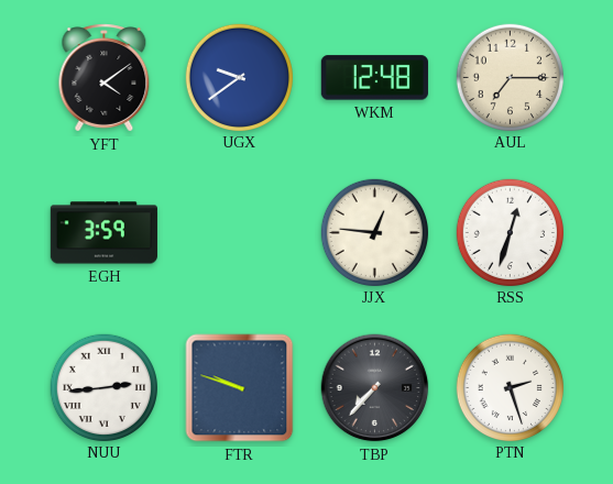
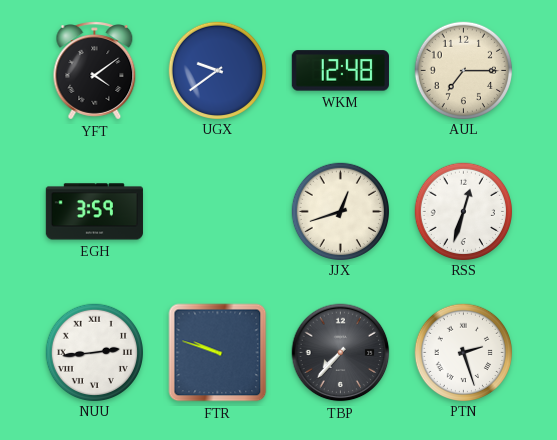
JJX: 12:46 -> 12:42 (340, 211)
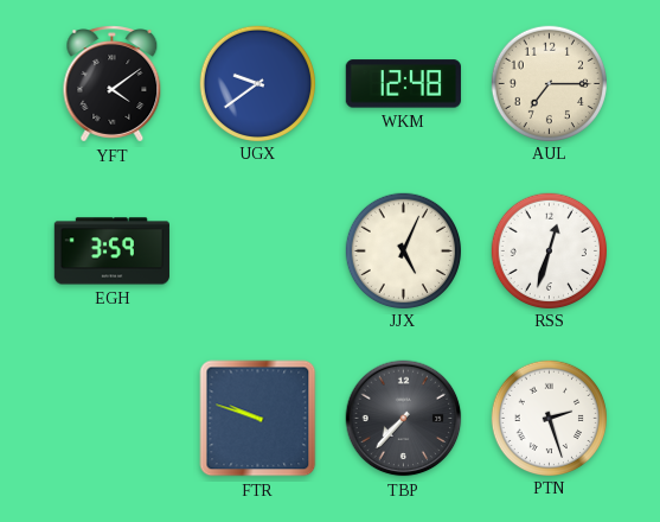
JJX: 12:42 -> 5:04 (403, 250)
NUU: 2:44 -> none (94, 352)
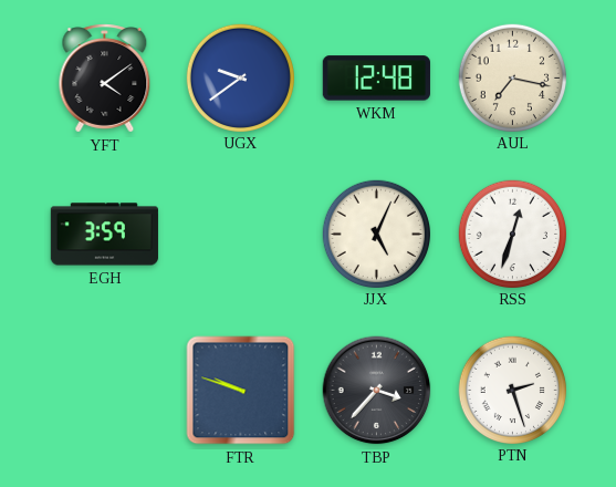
AUL: 7:15 -> 7:17 (512, 77)
TBP: 7:37 -> 3:37 (377, 391)
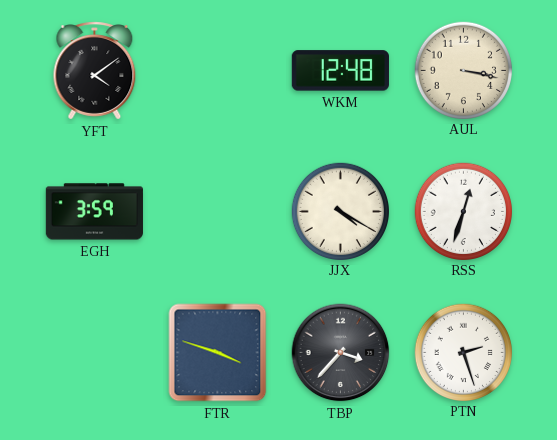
UGX: 9:39 -> none (240, 77)
AUL: 7:17 -> 3:17 (463, 70)
JJX: 5:04 -> 4:20 (340, 211)
FTR: 9:48 -> 3:48 (218, 353)
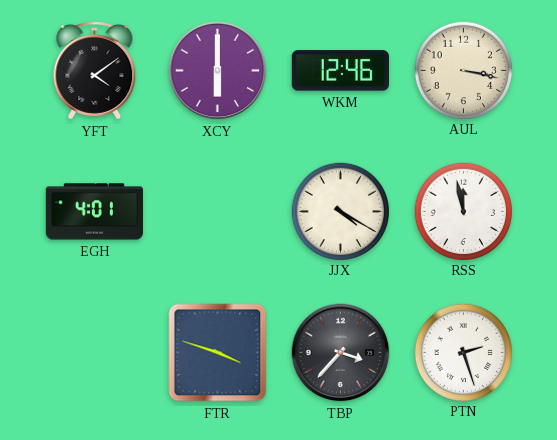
XCY: none -> 6:00 (218, 71)
WKM: 12:48 -> 12:46 (340, 71)
EGH: 3:59 -> 4:01 (94, 212)
RSS: 12:33 -> 11:58 (463, 211)
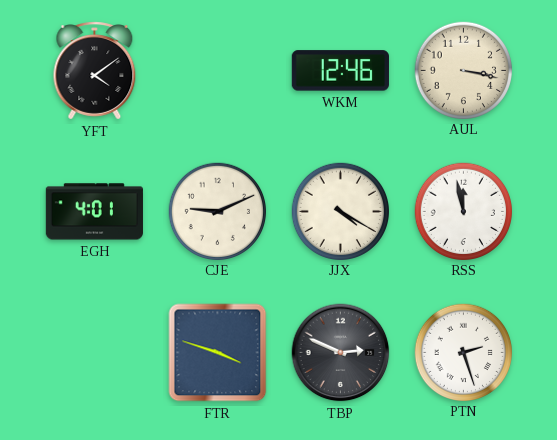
XCY: 6:00 -> none (218, 71)
CJE: none -> 9:11 (217, 211)
TBP: 3:37 -> 2:49 (341, 353)
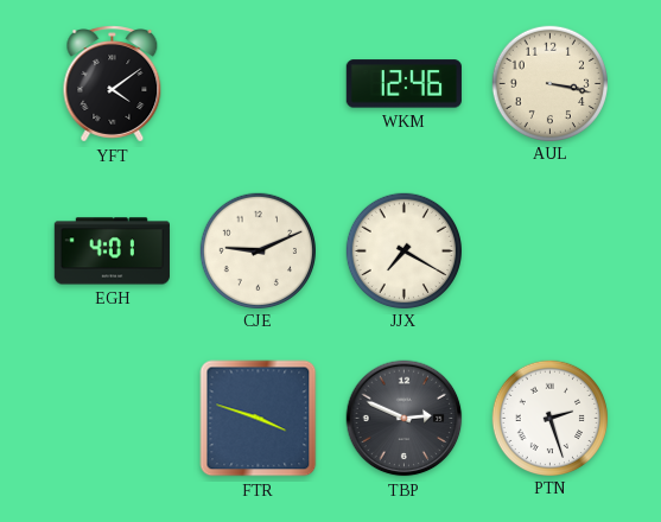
JJX: 4:20 -> 7:20 (403, 250)
RSS: 11:58 -> none (463, 211)
